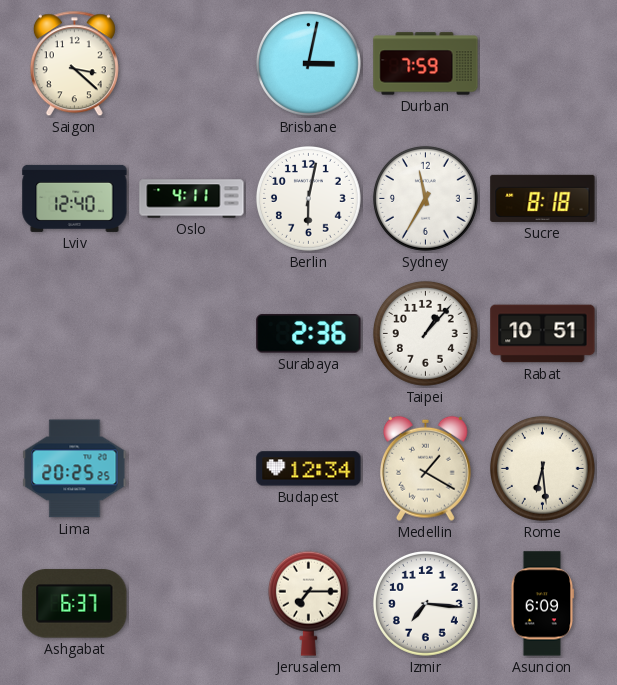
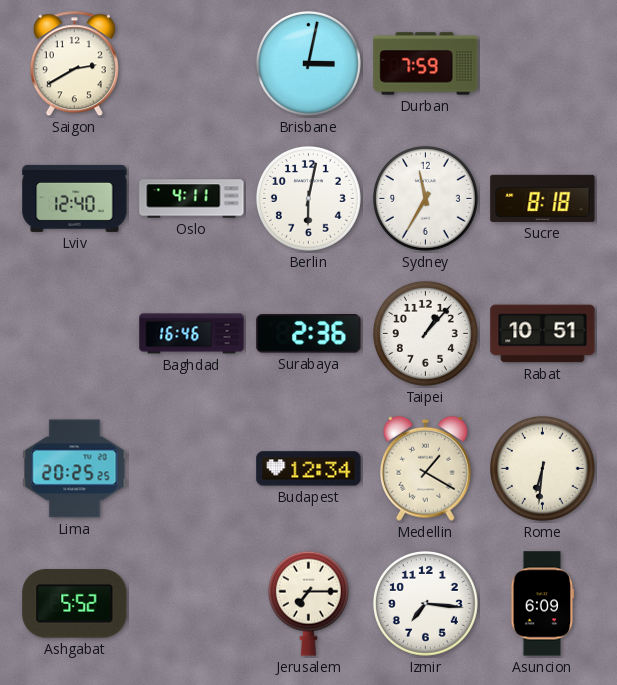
Saigon: 3:22 -> 2:40 (74, 64)
Baghdad: none -> 16:46 (192, 334)
Rome: 6:29 -> 6:31 (542, 468)
Ashgabat: 6:37 -> 5:52 (75, 604)
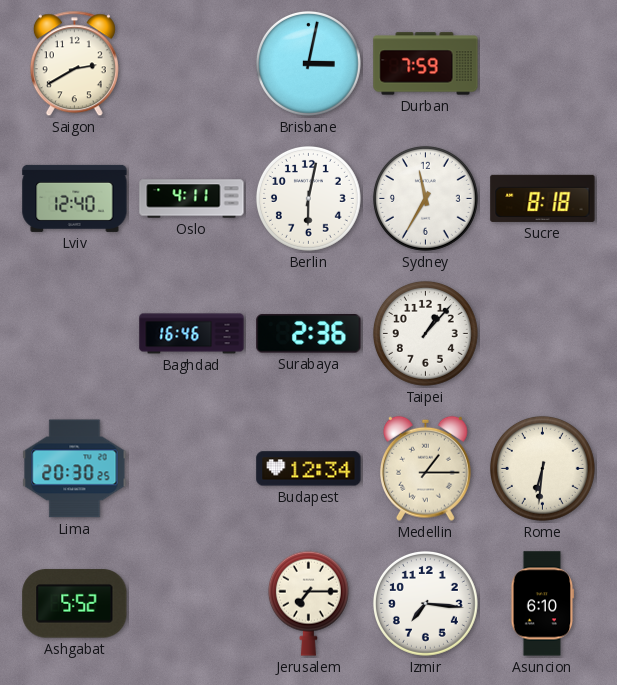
Rabat: 10:51 -> none (543, 334)
Lima: 20:25 -> 20:30 (75, 469)
Medellin: 1:20 -> 1:15 (426, 468)
Asuncion: 6:09 -> 6:10 (543, 604)
